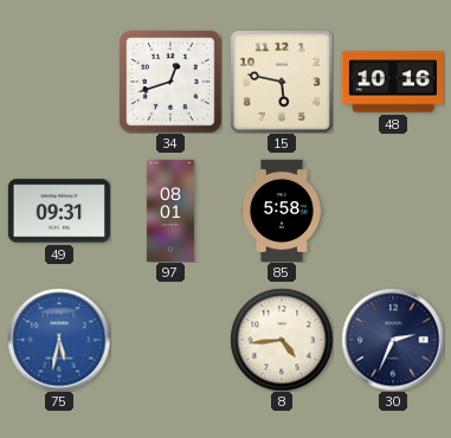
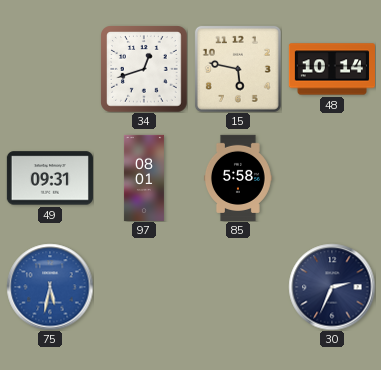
48: 10:16 -> 10:14 (331, 69)
8: 4:44 -> none (282, 340)
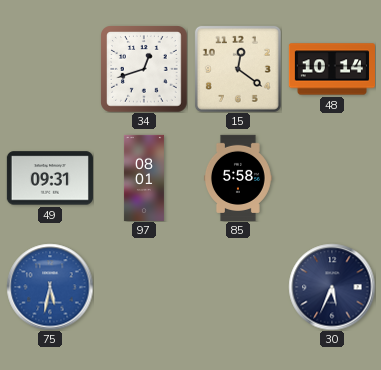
15: 5:47 -> 12:21 (238, 69)
30: 2:34 -> 5:34 (332, 287)
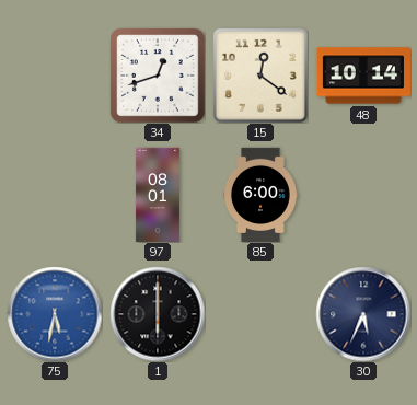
49: 09:31 -> none (50, 178)
85: 5:58 -> 6:00 (260, 194)
1: none -> 6:00 (158, 314)
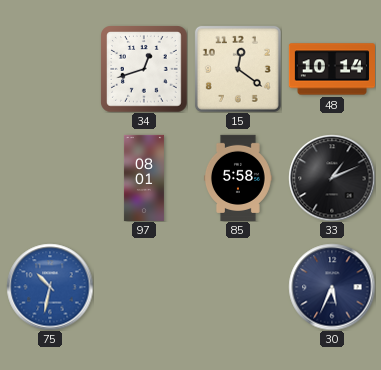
85: 6:00 -> 5:58 (238, 177)
33: none -> 1:11 (332, 178)
75: 5:32 -> 10:32 (50, 287)
1: 6:00 -> none (158, 314)
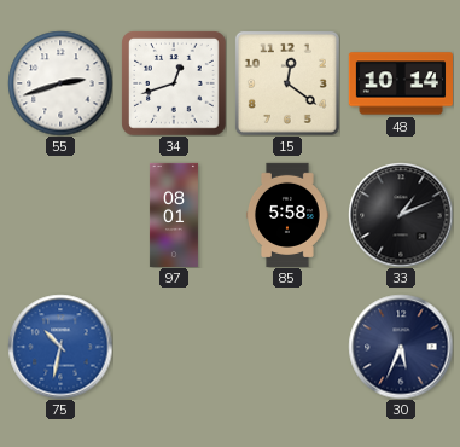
55: none -> 2:42 (60, 83)
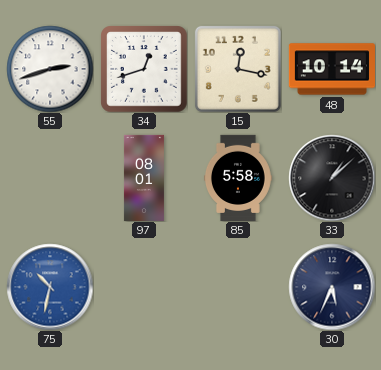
15: 12:21 -> 12:17 (238, 69)
33: 1:11 -> 1:08 (332, 178)
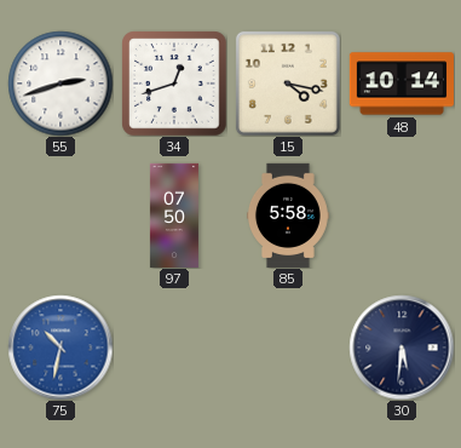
15: 12:17 -> 4:17 (288, 84)
97: 08:01 -> 07:50 (174, 214)
33: 1:08 -> none (332, 178)
30: 5:34 -> 5:31 (402, 348)
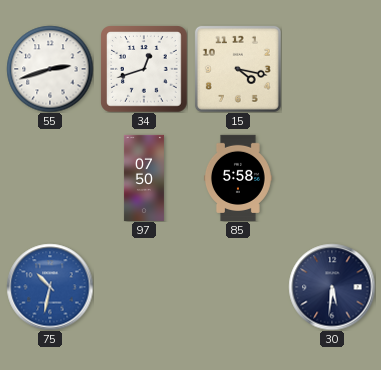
48: 10:14 -> none (401, 84)
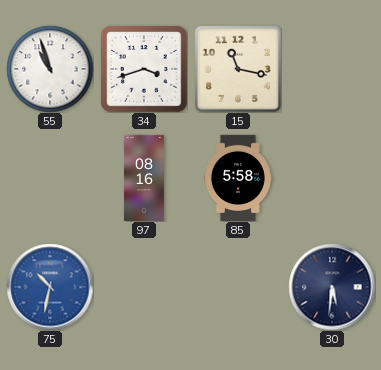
55: 2:42 -> 10:57 (50, 69)
34: 12:42 -> 3:42 (144, 69)
15: 4:17 -> 11:17 (238, 69)
97: 07:50 -> 08:16 (144, 177)
